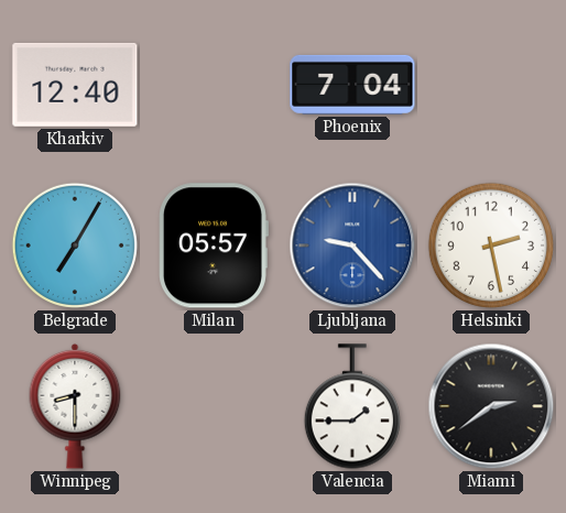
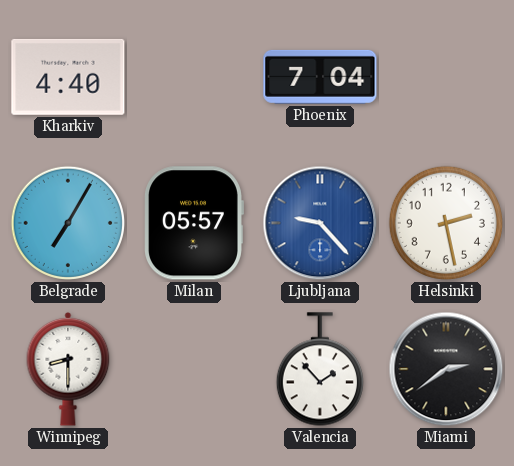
Kharkiv: 12:40 -> 4:40 (68, 77)
Valencia: 1:45 -> 1:53 (320, 369)
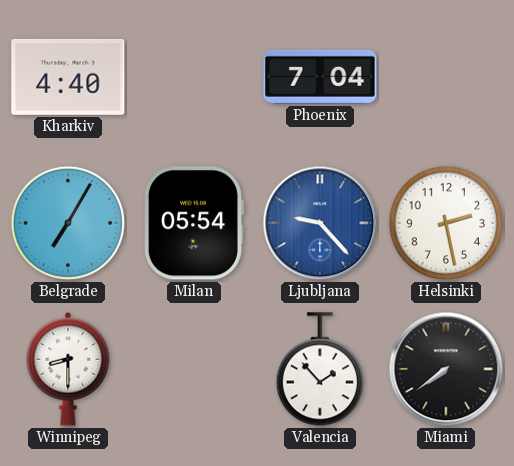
Milan: 05:57 -> 05:54 (194, 223)
Miami: 2:39 -> 7:39 (446, 369)
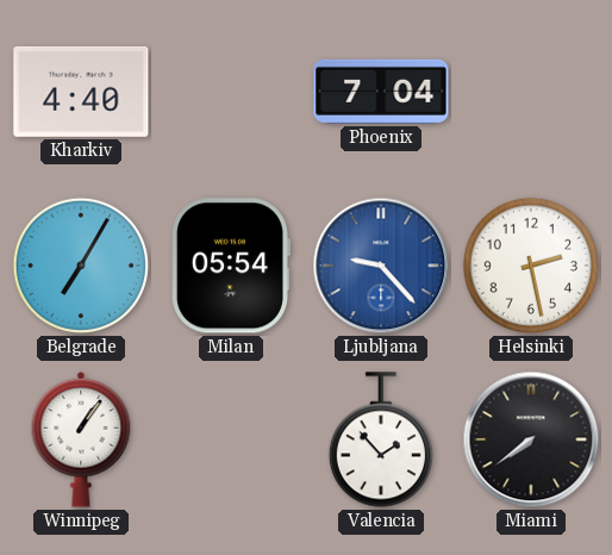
Winnipeg: 8:30 -> 1:06 (81, 439)
